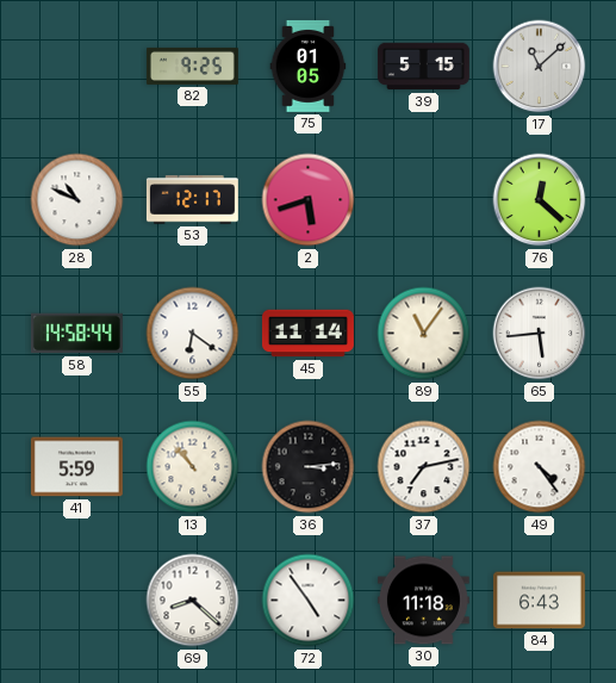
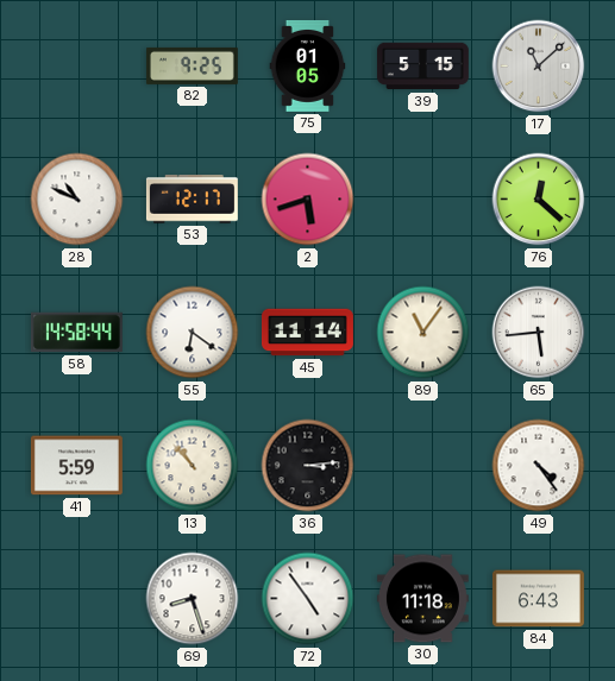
37: 7:13 -> none (424, 467)
69: 8:22 -> 8:27 (193, 599)
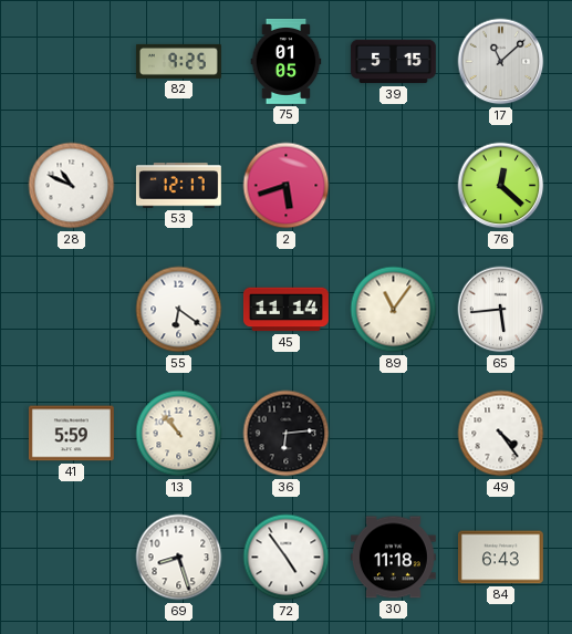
58: 14:58 -> none (76, 333)
36: 3:14 -> 6:14 (287, 434)
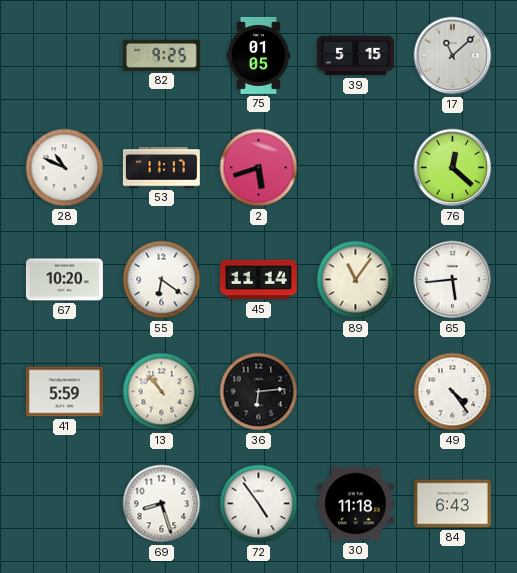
53: 12:17 -> 11:17 (161, 168)
67: none -> 10:20 (64, 280)
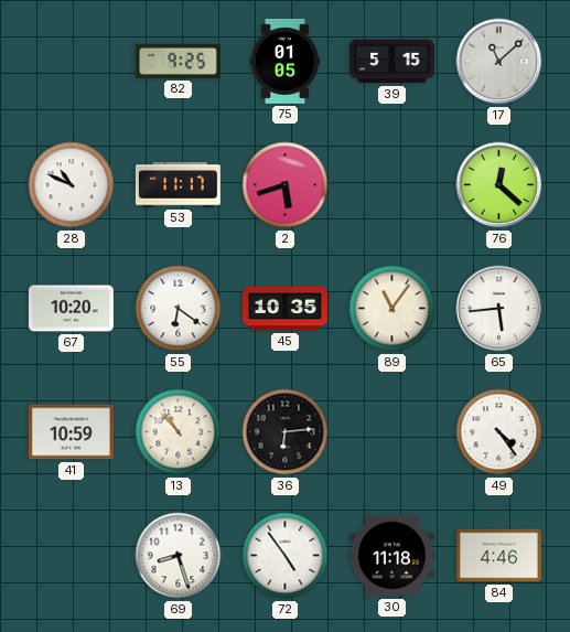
45: 11:14 -> 10:35 (284, 309)
41: 5:59 -> 10:59 (71, 432)
84: 6:43 -> 4:46 (498, 556)
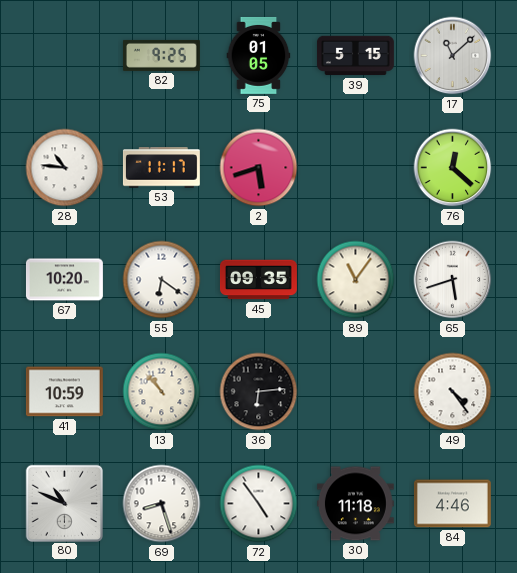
28: 10:49 -> 10:46 (65, 168)
45: 10:35 -> 09:35 (258, 280)
65: 5:44 -> 5:42 (453, 280)
80: none -> 10:49 (64, 503)
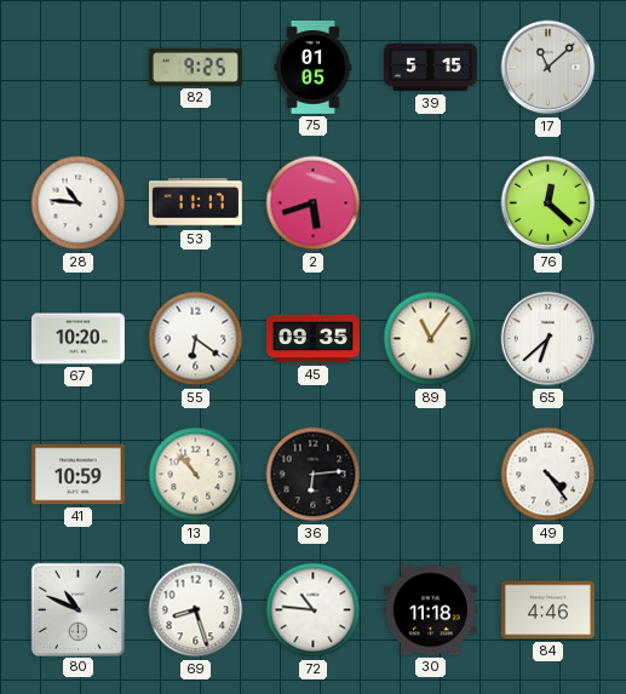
65: 5:42 -> 6:38 (549, 339)
72: 4:54 -> 10:46 (314, 610)
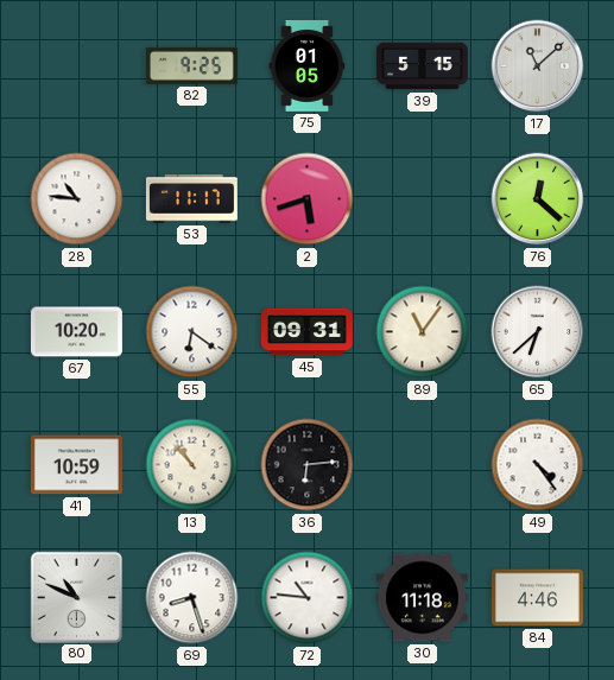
45: 09:35 -> 09:31 (306, 332)
